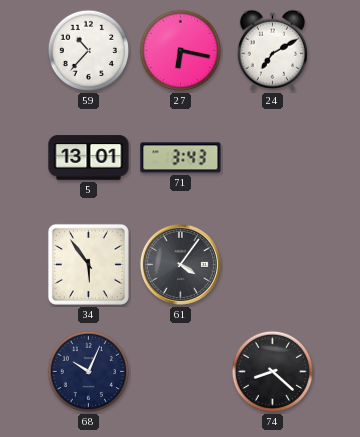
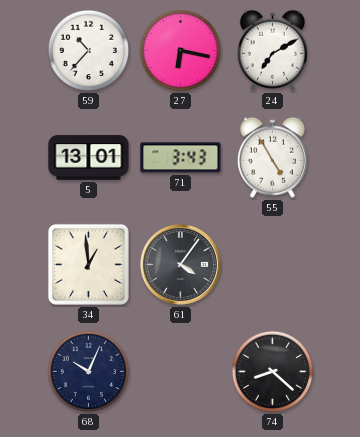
55: none -> 4:55 (272, 157)
34: 5:54 -> 12:59 (88, 264)
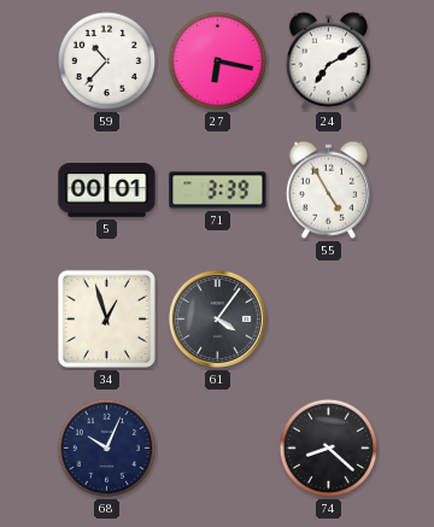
5: 13:01 -> 00:01 (107, 191)
71: 3:43 -> 3:39 (218, 191)
34: 12:59 -> 12:57 (106, 318)
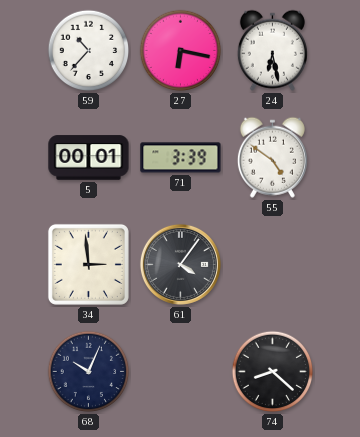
24: 7:10 -> 6:28 (272, 50)
55: 4:55 -> 4:51 (272, 157)
34: 12:57 -> 2:59 (88, 264)
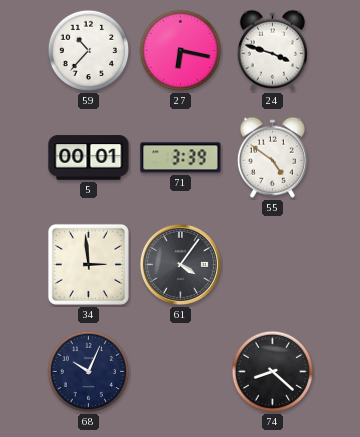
24: 6:28 -> 3:48 (272, 50)
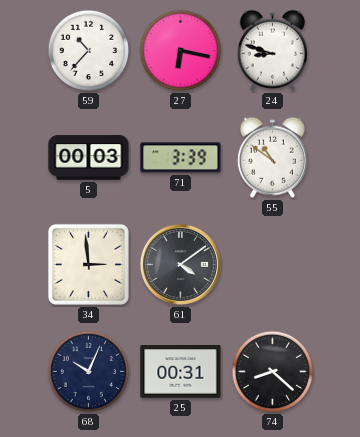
24: 3:48 -> 8:48 (272, 50)
5: 00:01 -> 00:03 (89, 158)
55: 4:51 -> 10:51 (272, 157)
61: 4:06 -> 4:09 (180, 264)
25: none -> 00:31 (181, 372)
